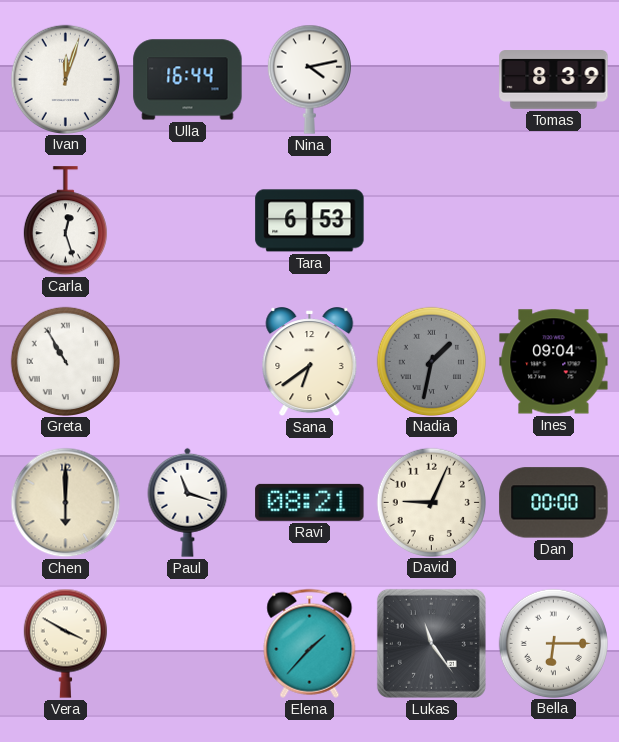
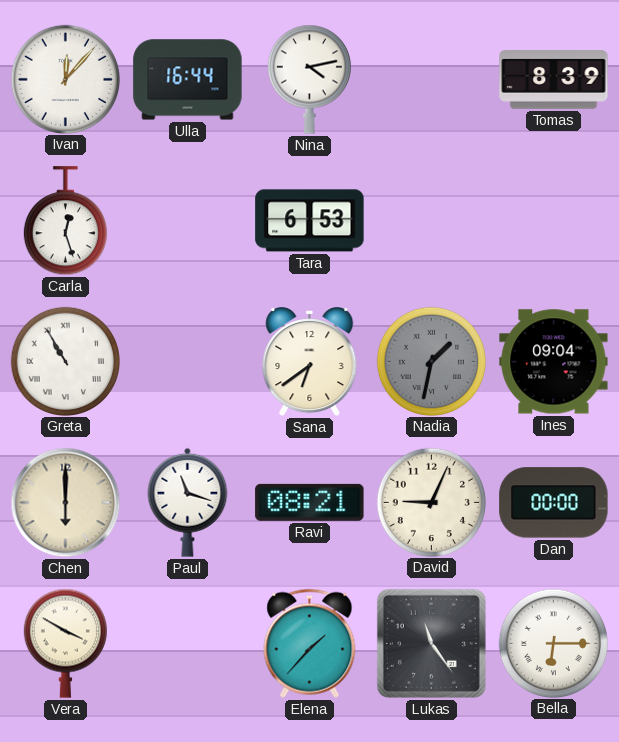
Ivan: 12:03 -> 12:07 (65, 79)
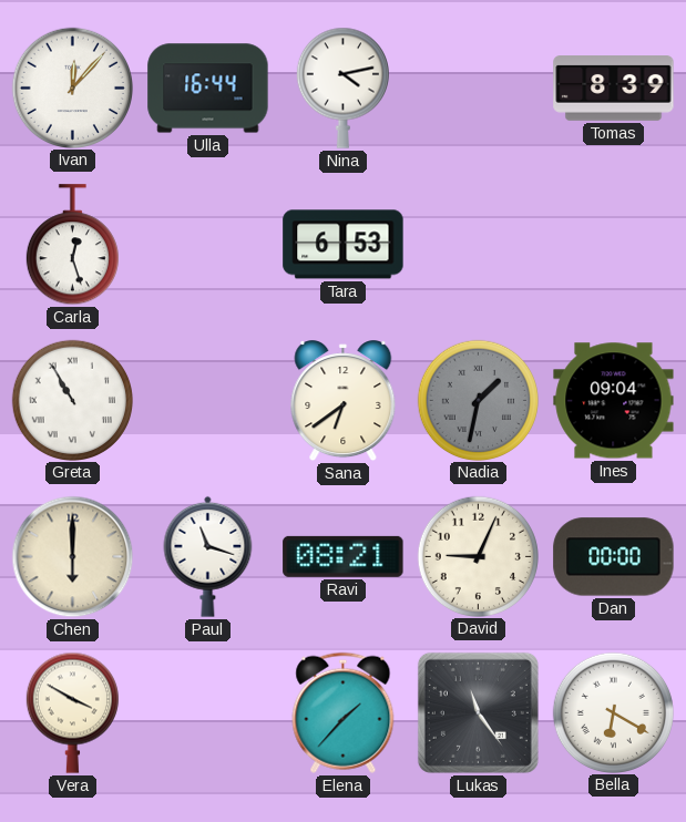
Bella: 6:15 -> 6:20 (613, 712)
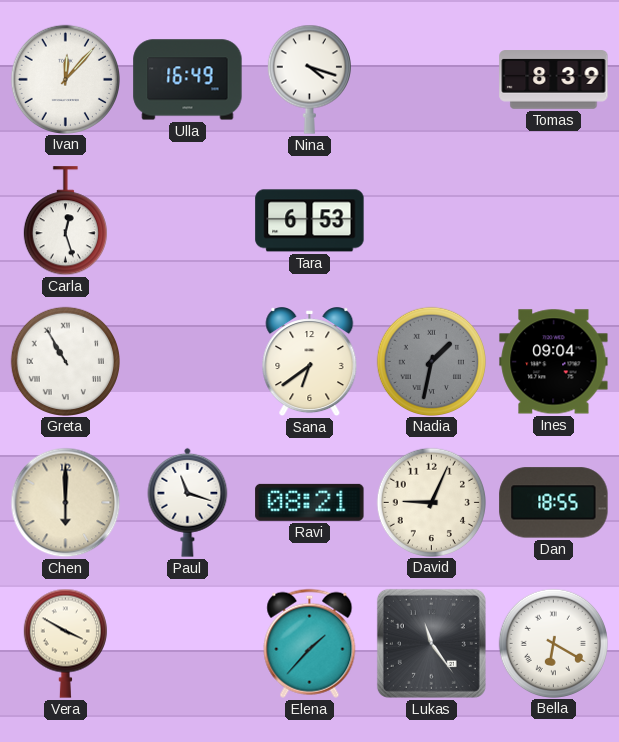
Ulla: 16:44 -> 16:49 (188, 80)
Nina: 4:13 -> 4:18 (309, 79)
Dan: 00:00 -> 18:55 (554, 503)
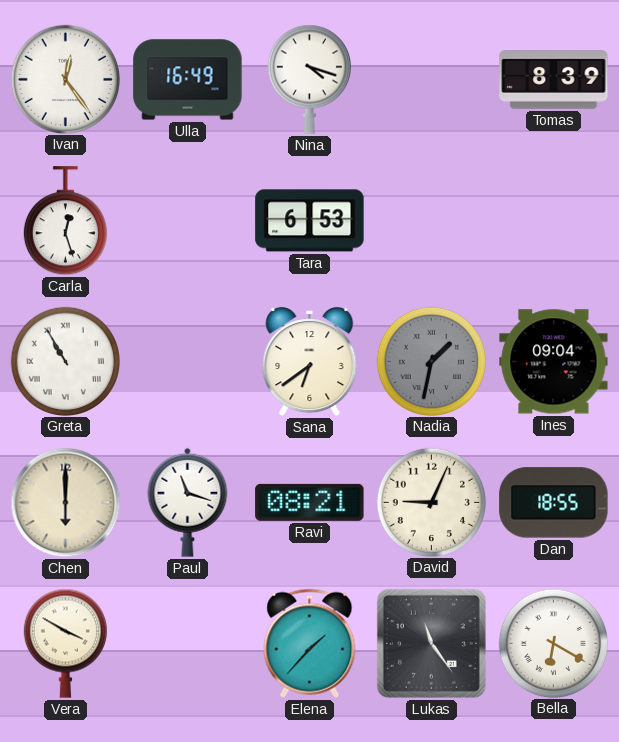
Ivan: 12:07 -> 12:24 (65, 79)
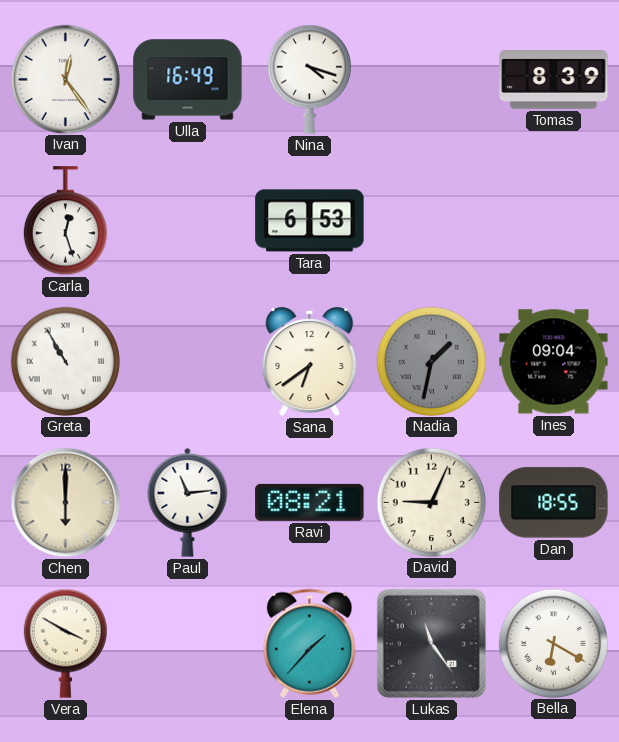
Paul: 11:18 -> 11:14 (188, 502)
